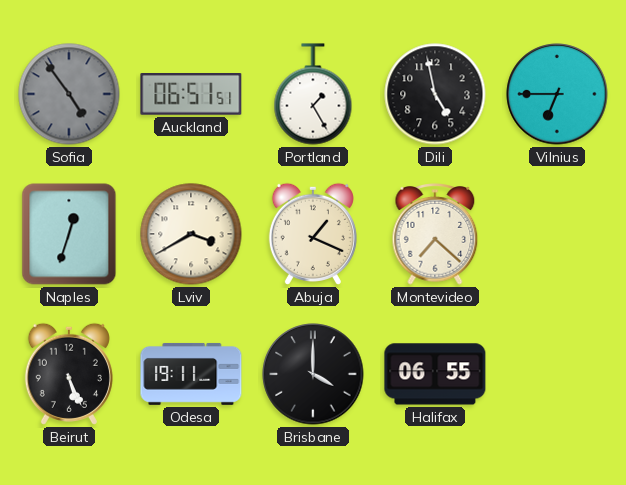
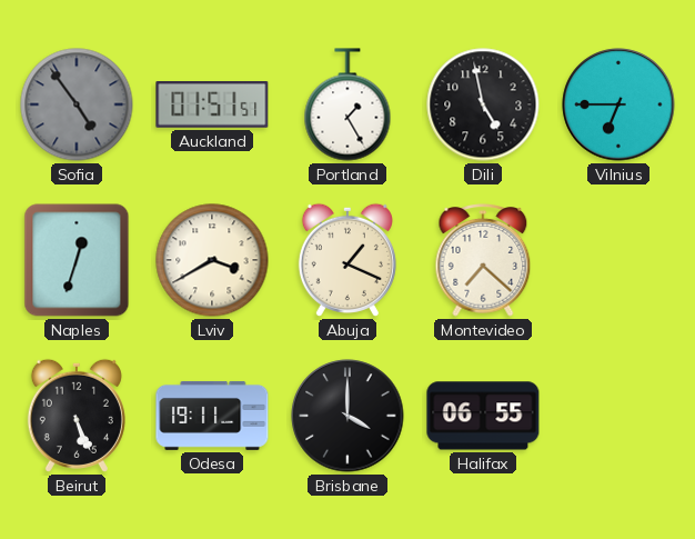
Auckland: 06:51 -> 01:51 (212, 106)
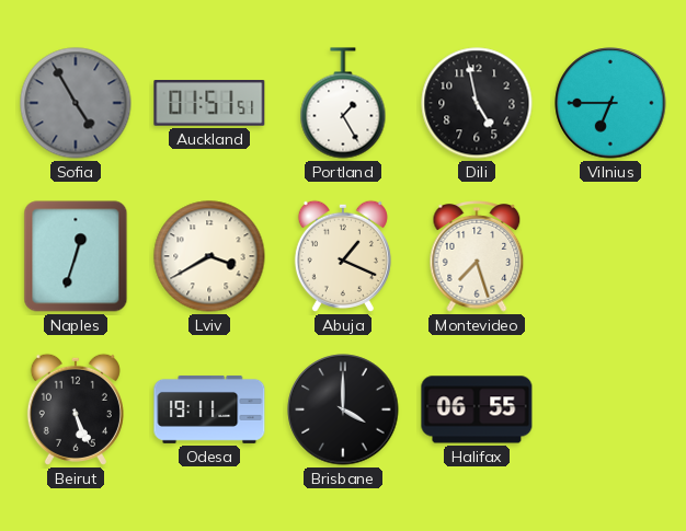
Sofia: 4:54 -> 4:55 (76, 103)
Montevideo: 7:22 -> 7:27 (477, 256)
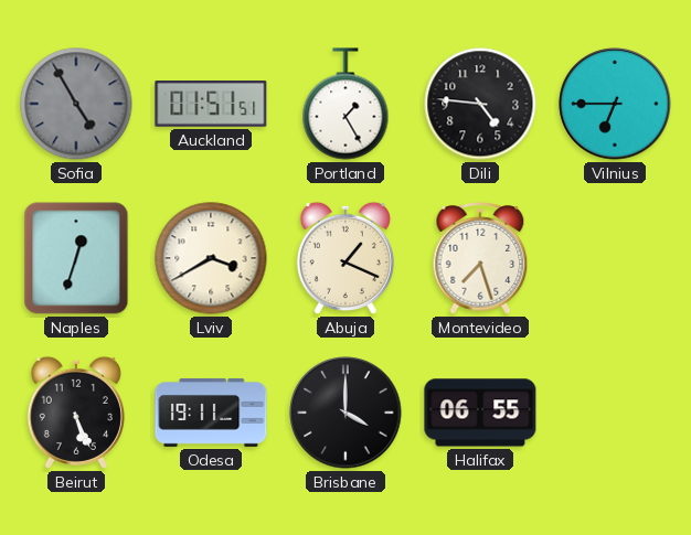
Dili: 4:58 -> 4:46 (480, 104)
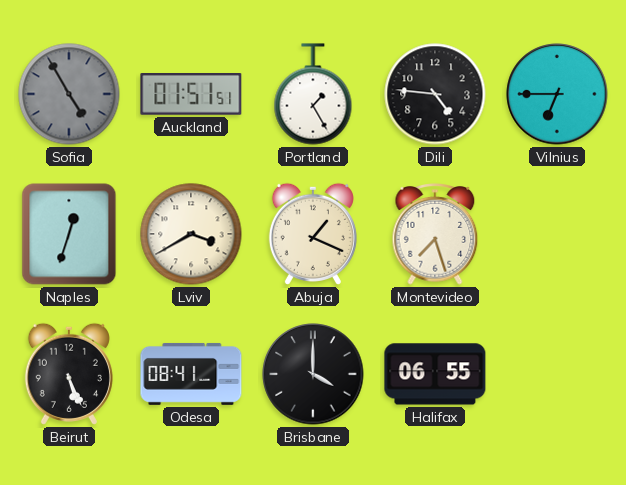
Odesa: 19:11 -> 08:41 (191, 374)
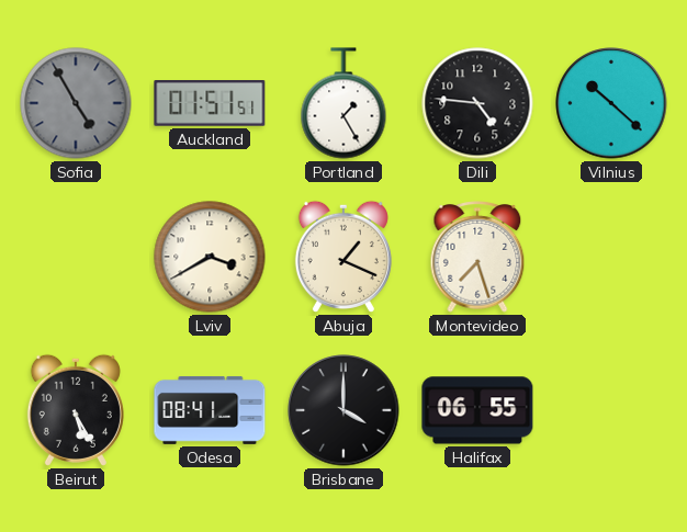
Vilnius: 6:45 -> 10:22 (611, 103)
Naples: 12:33 -> none (69, 234)
Beirut: 5:26 -> 5:25 (76, 410)
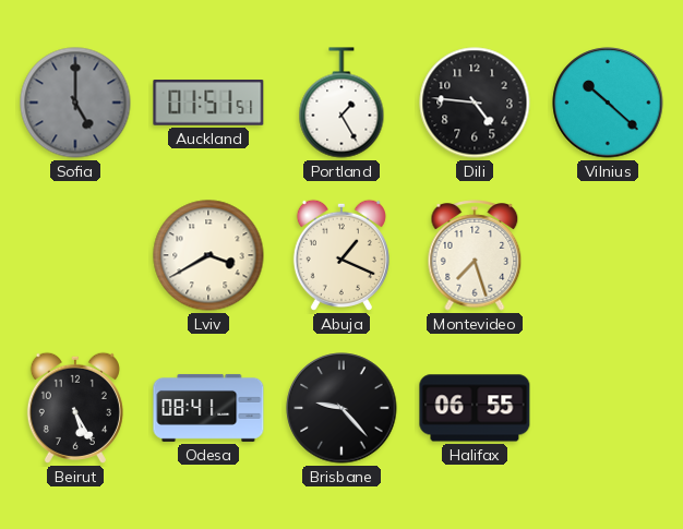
Sofia: 4:55 -> 5:00 (75, 103)
Brisbane: 4:00 -> 9:23 (341, 408)
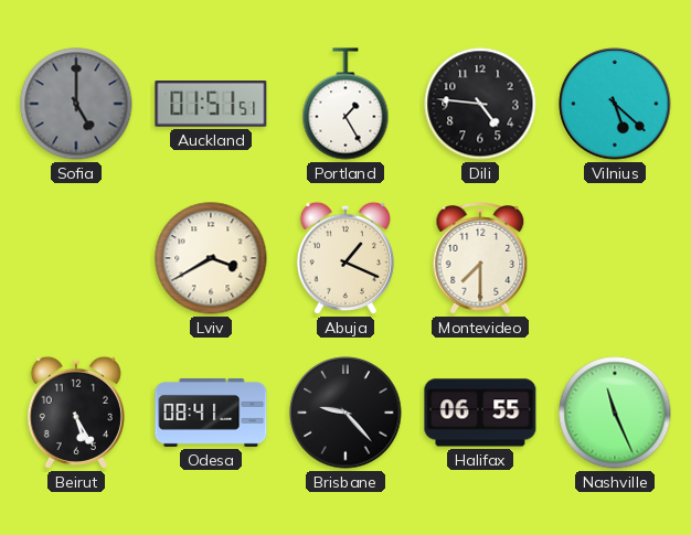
Vilnius: 10:22 -> 5:22 (615, 104)
Montevideo: 7:27 -> 7:30 (480, 258)
Nashville: none -> 11:26 (615, 413)
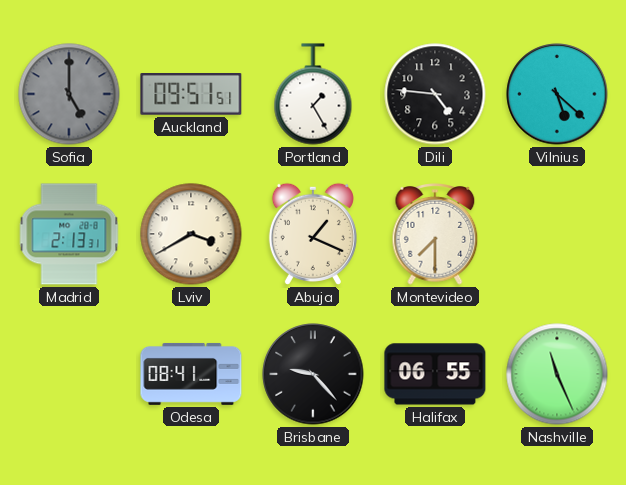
Auckland: 01:51 -> 09:51 (191, 95)
Madrid: none -> 2:13 (69, 234)
Beirut: 5:25 -> none (76, 413)
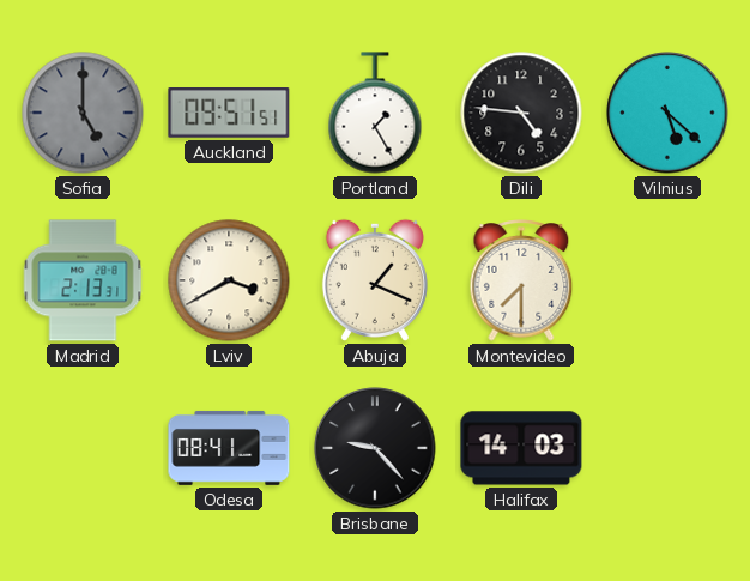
Halifax: 06:55 -> 14:03 (521, 448)
Nashville: 11:26 -> none (557, 374)
